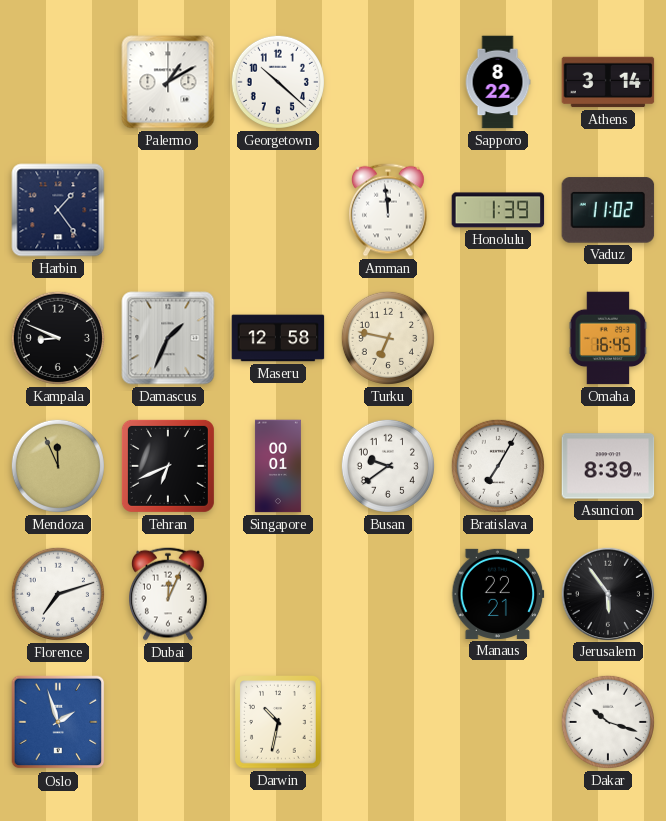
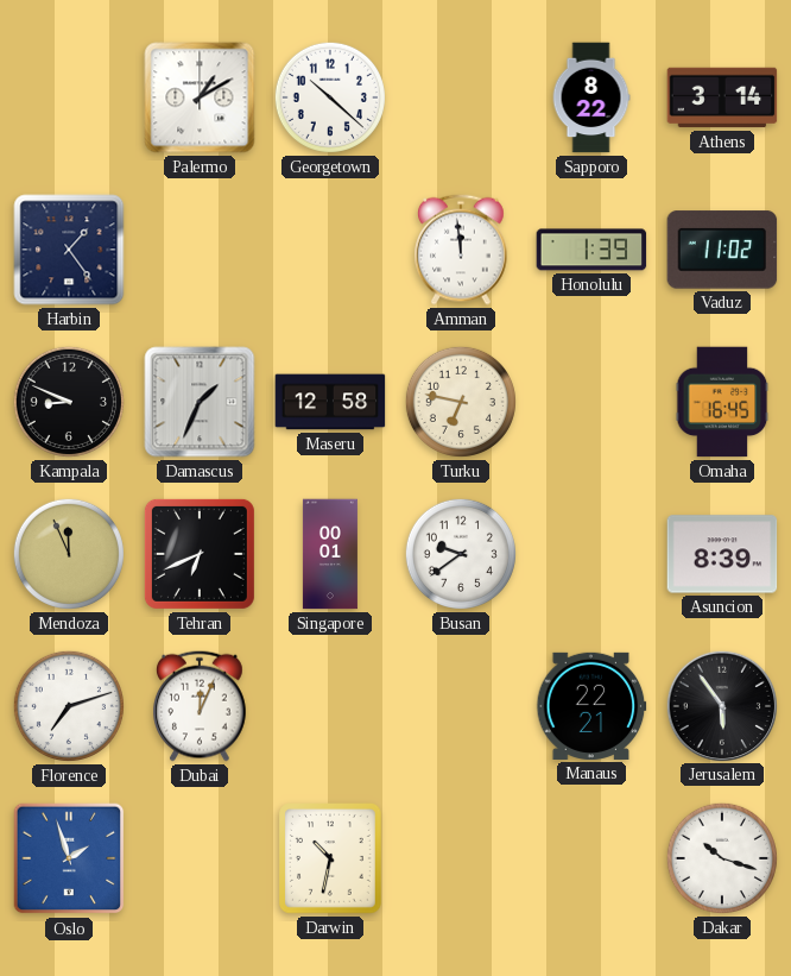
Bratislava: 7:05 -> none (498, 466)
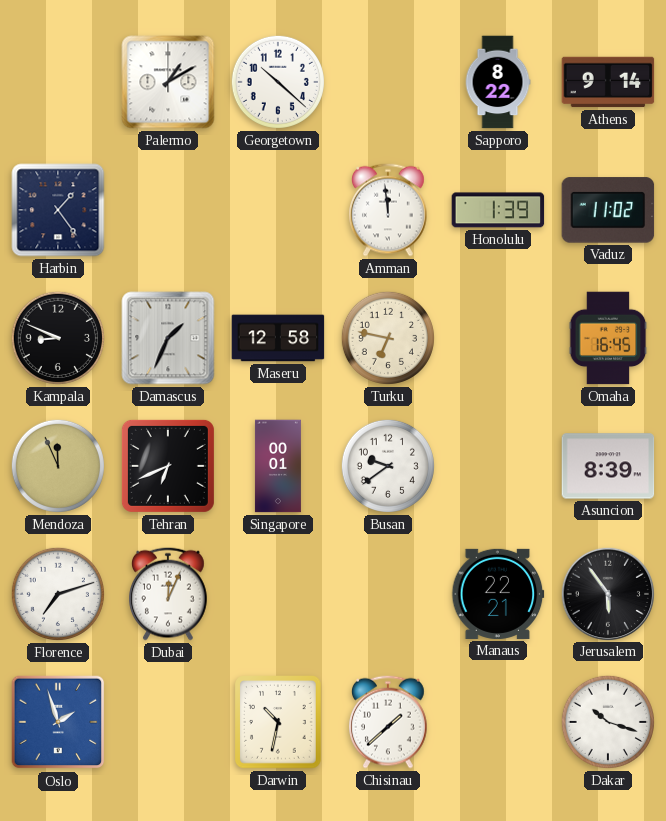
Athens: 3:14 -> 9:14 (608, 82)
Chisinau: none -> 1:38 (389, 722)
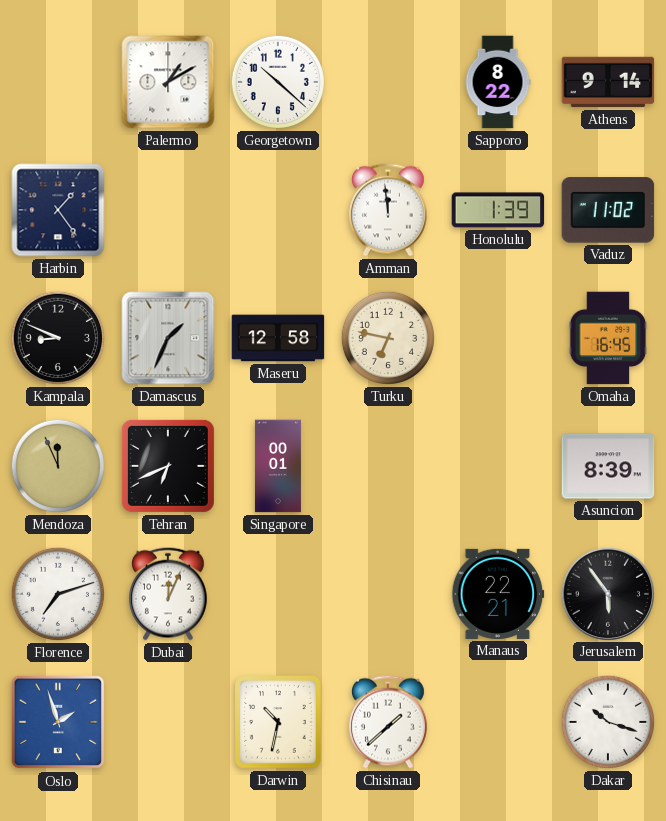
Busan: 9:39 -> none (388, 466)
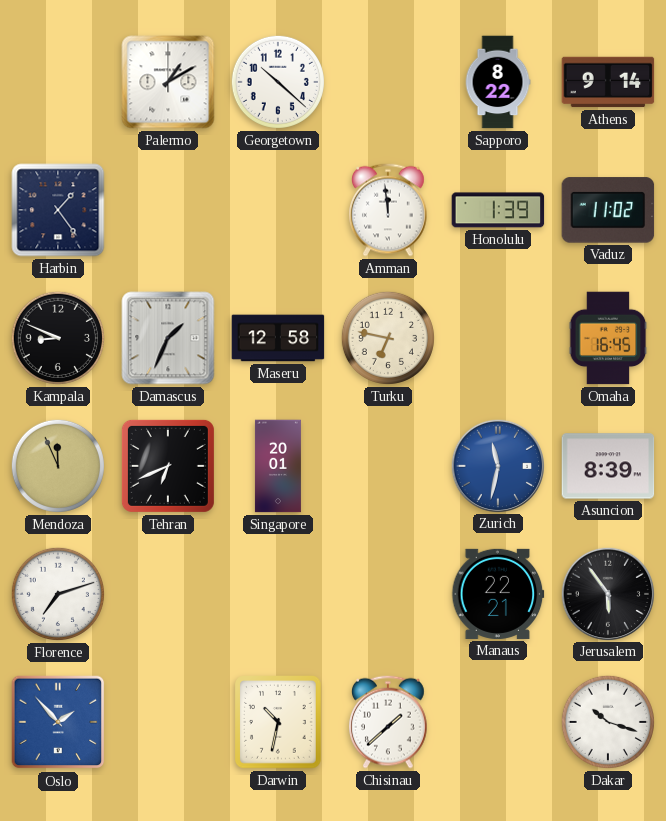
Singapore: 00:01 -> 20:01 (278, 466)
Zurich: none -> 11:32 (497, 465)
Dubai: 12:04 -> none (169, 594)
Oslo: 1:57 -> 1:53 (58, 722)
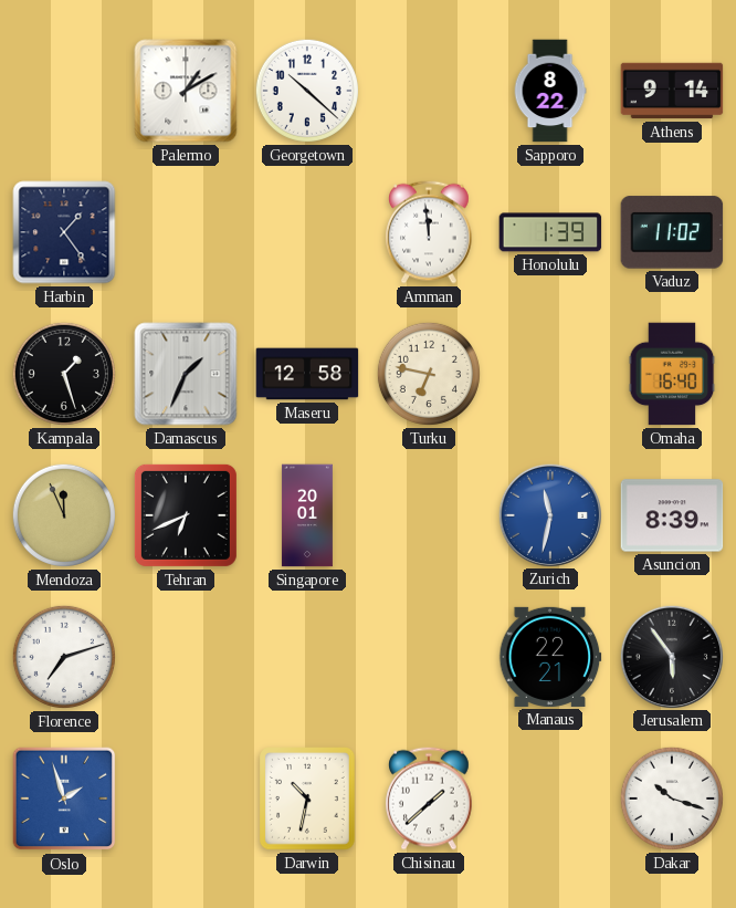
Kampala: 8:49 -> 1:27 (64, 374)
Omaha: 16:45 -> 16:40 (672, 374)
Oslo: 1:53 -> 1:57 (64, 799)
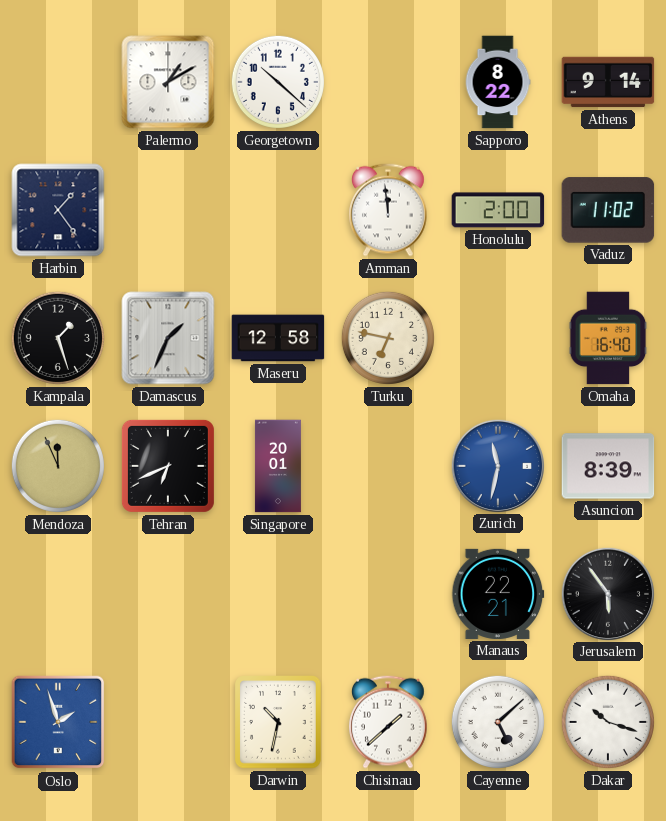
Honolulu: 1:39 -> 2:00 (498, 210)
Florence: 7:12 -> none (64, 657)
Cayenne: none -> 5:08 (498, 722)
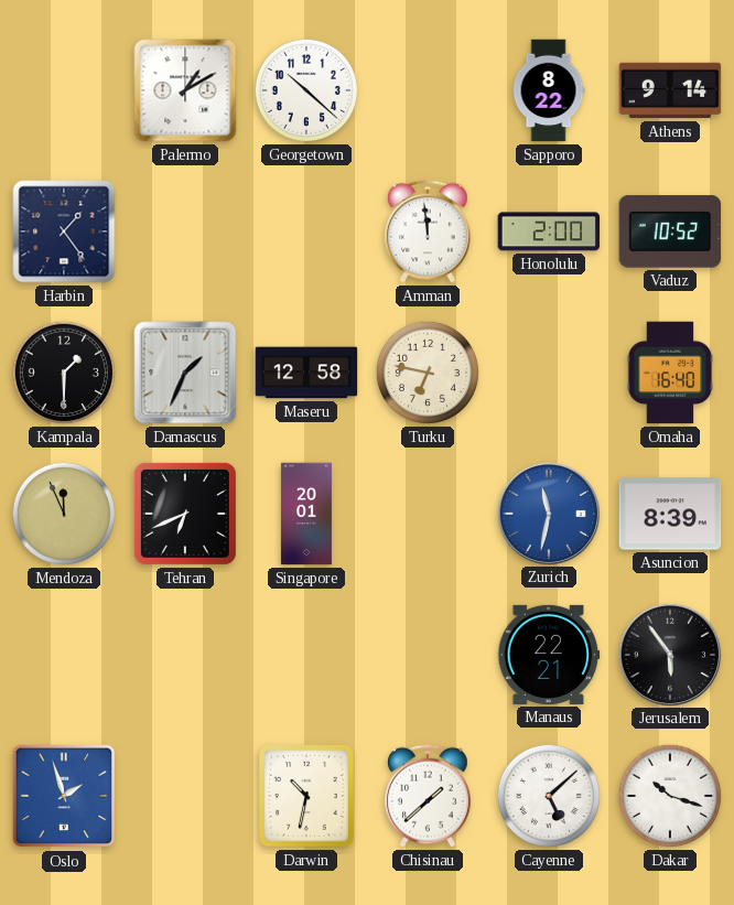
Vaduz: 11:02 -> 10:52 (670, 231)
Kampala: 1:27 -> 1:30 (64, 373)
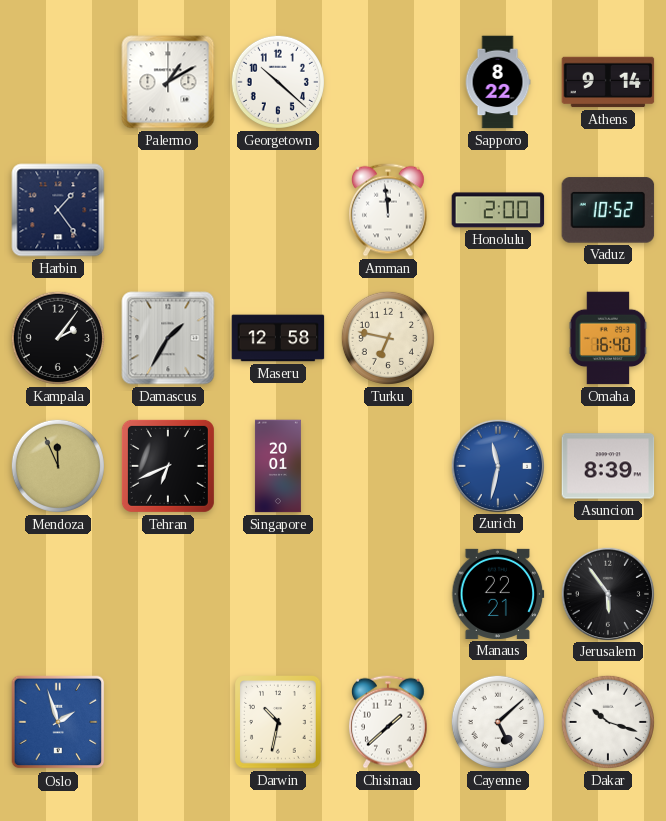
Kampala: 1:30 -> 2:06 (58, 338)
Damascus: 1:34 -> 1:35 (168, 338)
